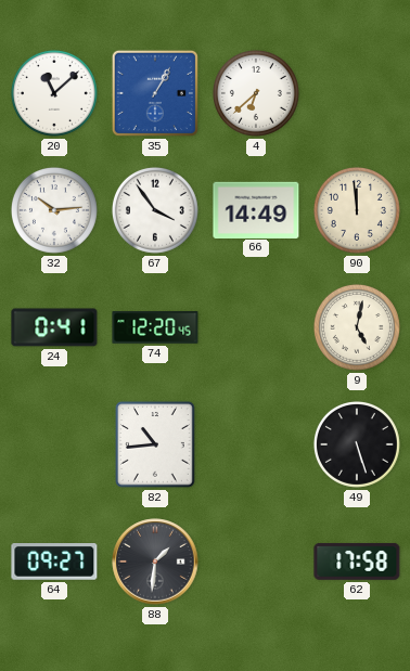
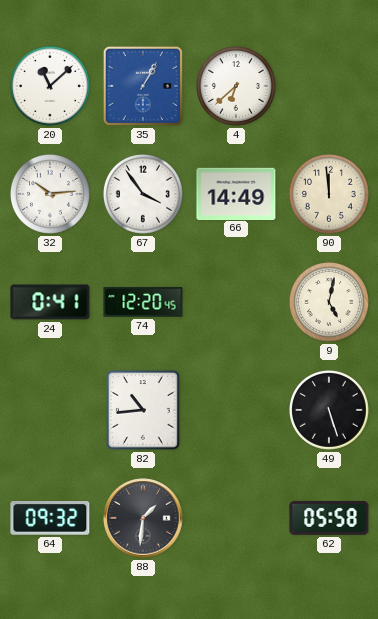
64: 09:27 -> 09:32 (50, 519)
62: 17:58 -> 05:58 (329, 518)
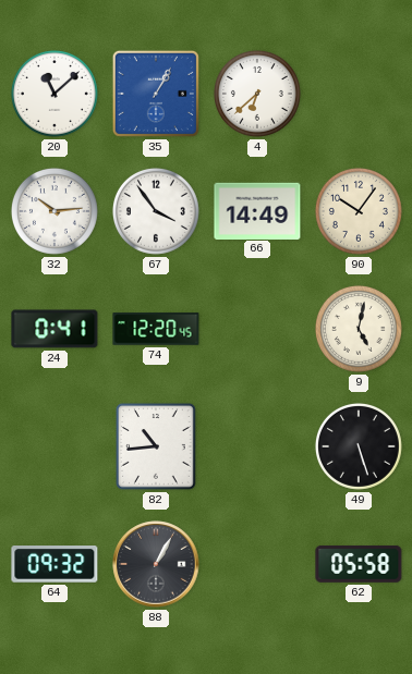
90: 11:59 -> 10:06 (359, 211)
88: 1:31 -> 1:05 (156, 564)
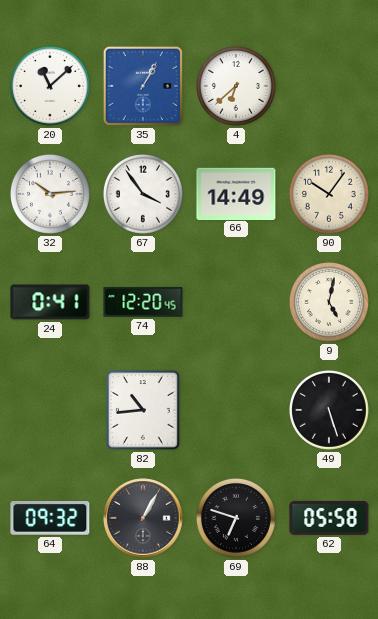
69: none -> 6:48 (236, 518)
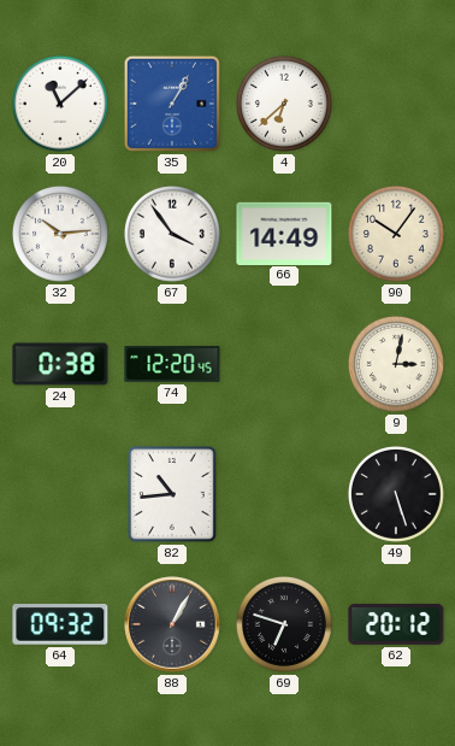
24: 0:41 -> 0:38 (60, 364)
9: 5:02 -> 3:02 (396, 364)
62: 05:58 -> 20:12 (396, 624)
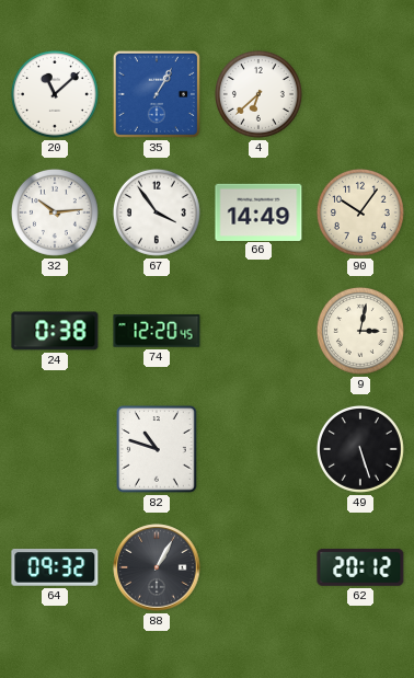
82: 10:44 -> 10:48 (157, 449)
69: 6:48 -> none (284, 624)
